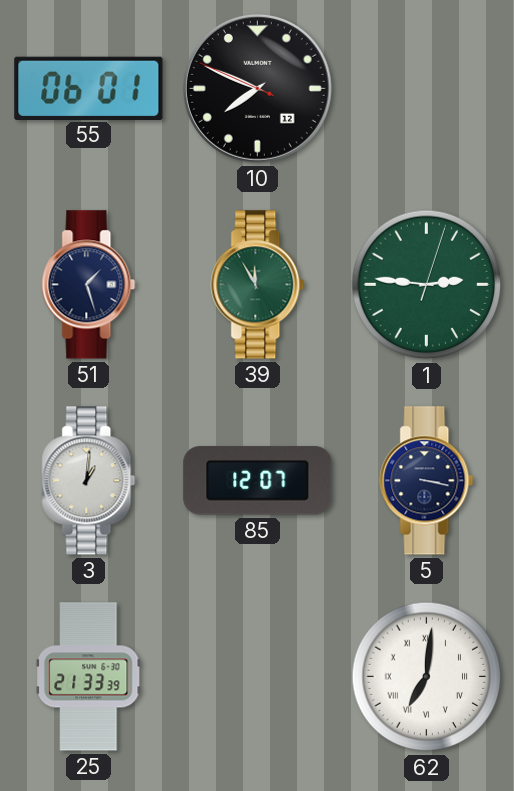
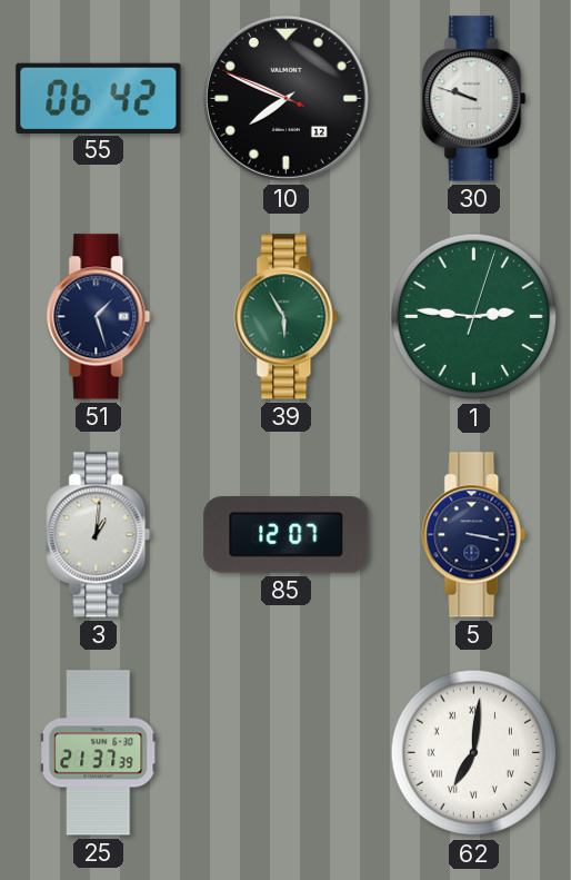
55: 06:01 -> 06:42 (99, 98)
30: none -> 9:48 (474, 99)
39: 11:55 -> 5:55 (287, 317)
25: 21:33 -> 21:37 (98, 753)
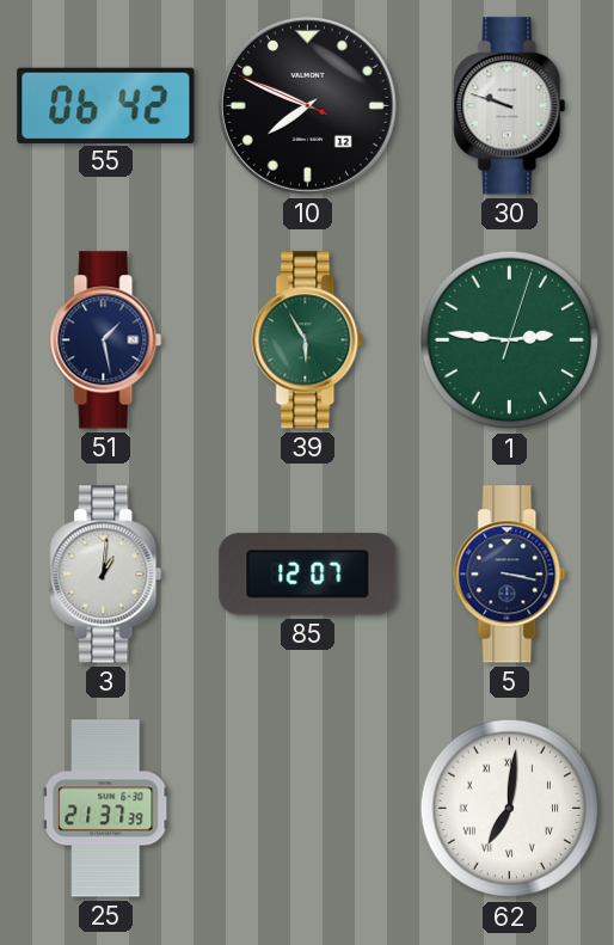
51: 1:27 -> 1:28 (106, 340)
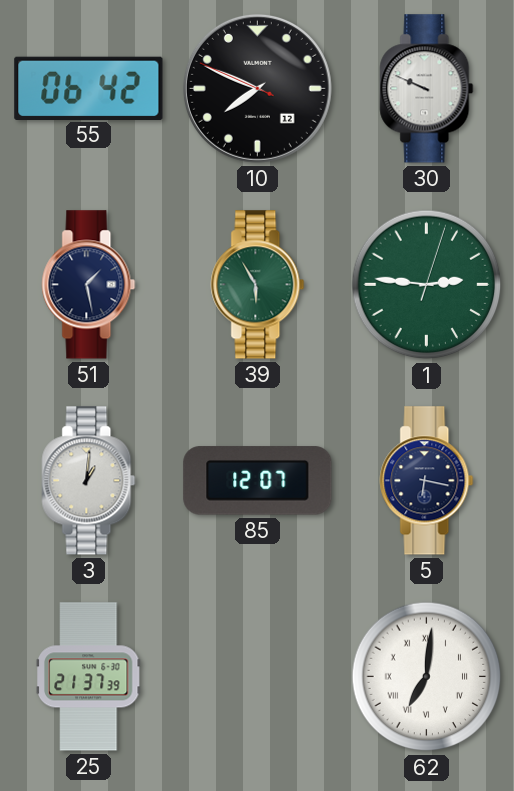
30: 9:48 -> 9:49 (427, 89)
5: 3:17 -> 6:17 (427, 481)
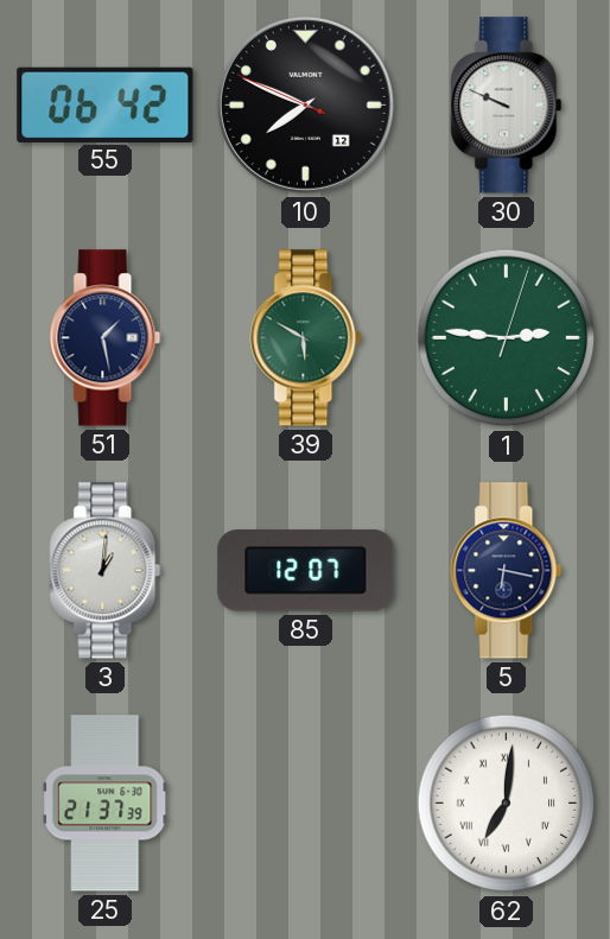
39: 5:55 -> 5:50 (306, 338)
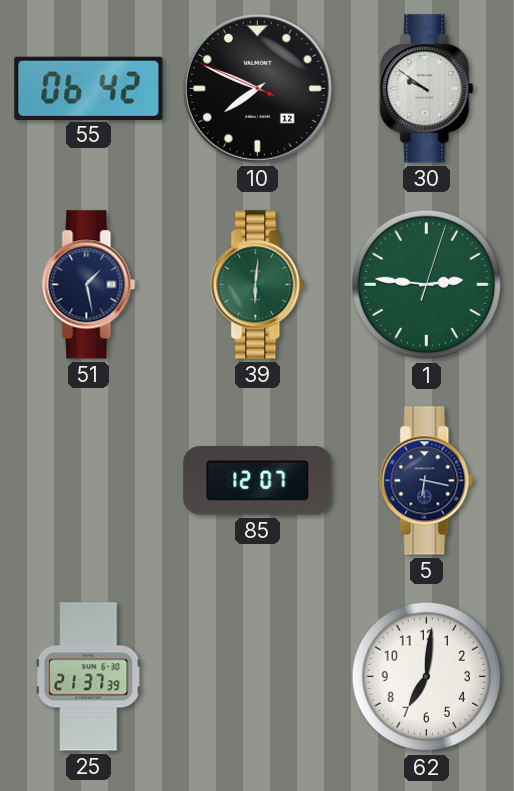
30: 9:49 -> 9:51 (427, 89)
39: 5:50 -> 6:01 (258, 285)
3: 1:01 -> none (106, 571)
62 numerals: Roman -> Arabic (427, 677)
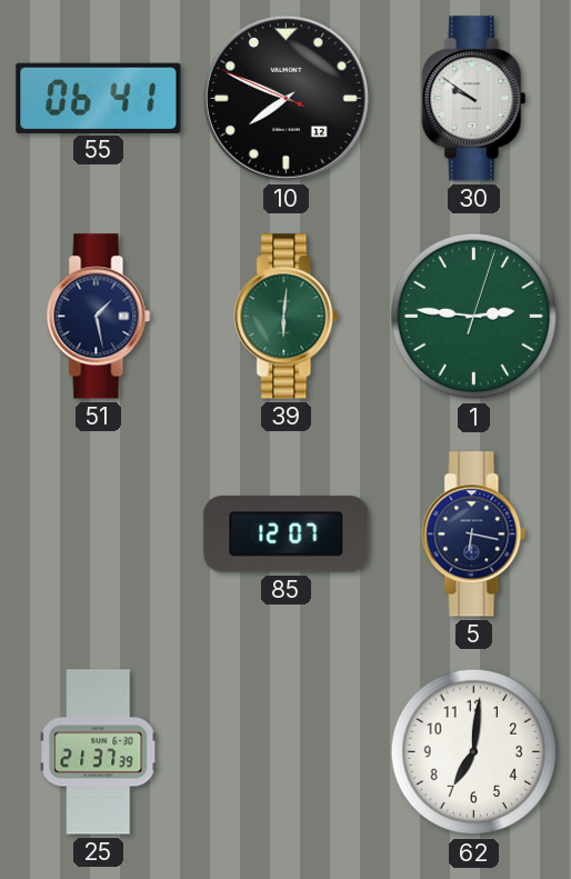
55: 06:42 -> 06:41 (99, 98)
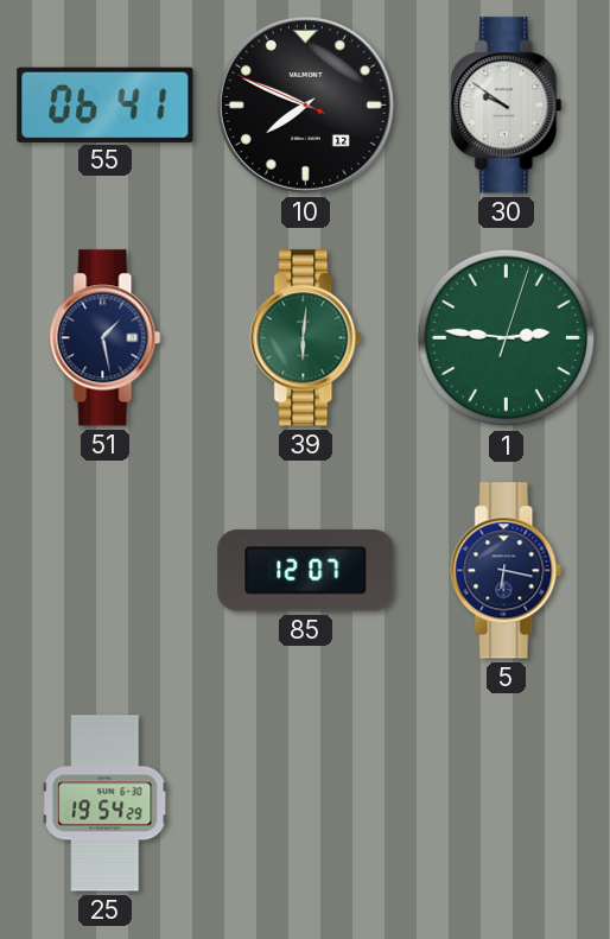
25: 21:37 -> 19:54 (104, 804)
62: 7:01 -> none (474, 752)
